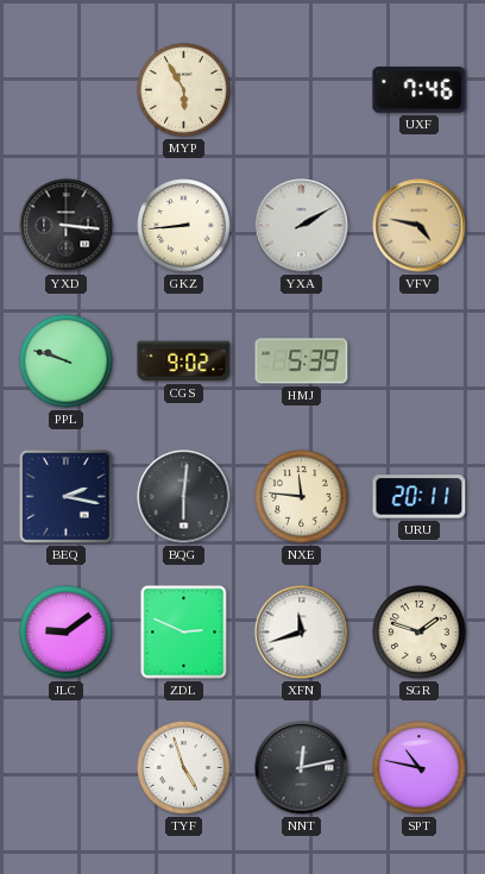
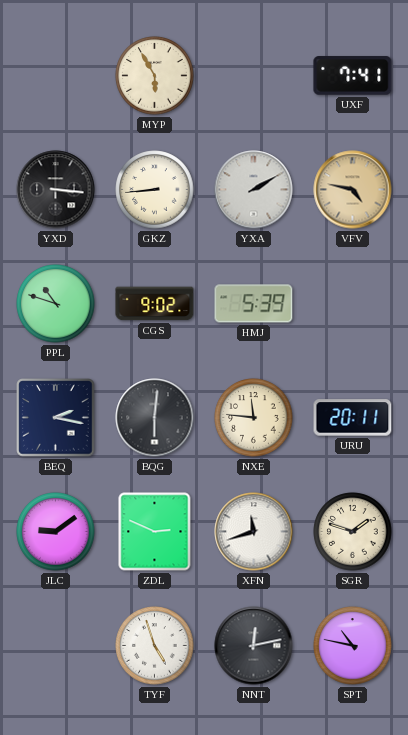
UXF: 7:46 -> 7:41 (353, 76)
PPL: 9:48 -> 10:48 (56, 304)
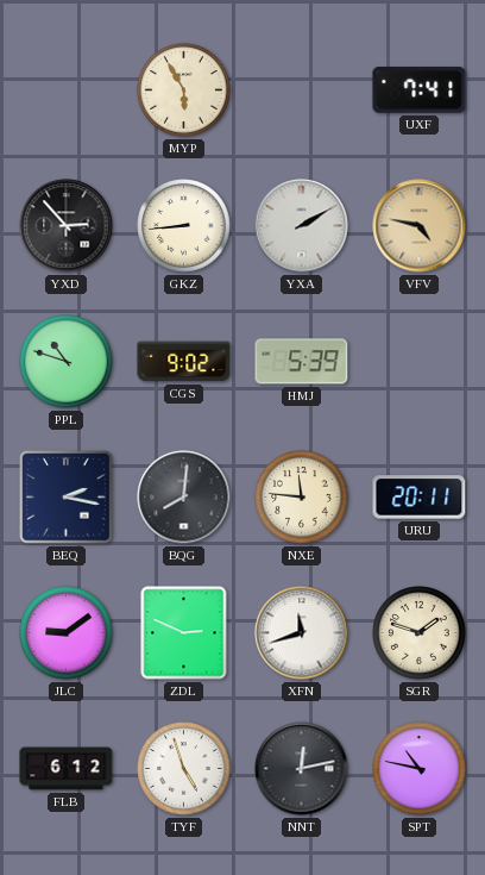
YXD: 3:16 -> 2:53 (67, 226)
BQG: 6:01 -> 8:01 (184, 498)
FLB: none -> 6:12 (67, 769)
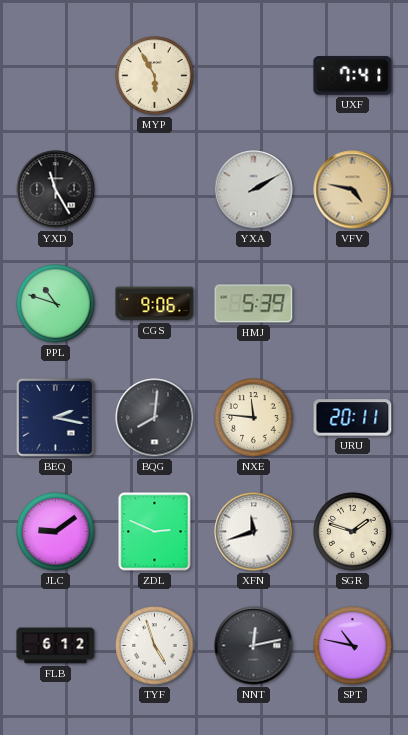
YXD: 2:53 -> 11:25 (56, 190)
GKZ: 8:44 -> none (184, 226)
CGS: 9:02 -> 9:06 (155, 304)
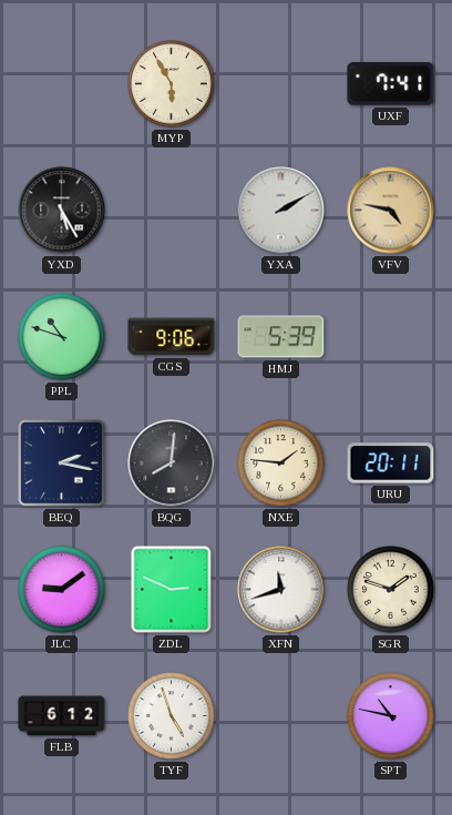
YXD: 11:25 -> 5:25 (62, 211)
NXE: 11:46 -> 1:46 (281, 463)
NNT: 12:13 -> none (254, 646)
